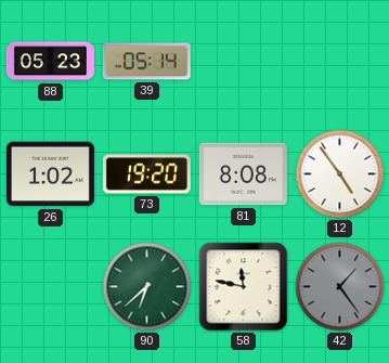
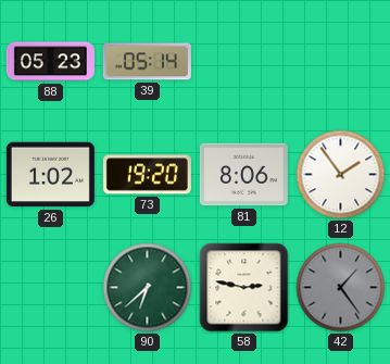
81: 8:08 -> 8:06 (243, 175)
12: 4:54 -> 1:54 (341, 175)
58: 11:47 -> 2:47 (244, 288)
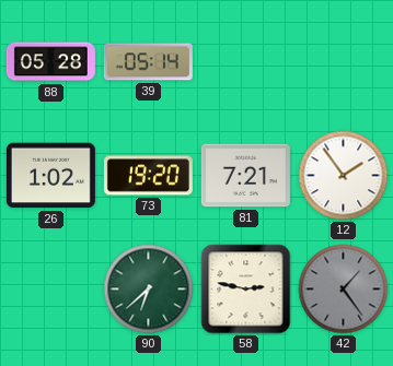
88: 05:23 -> 05:28 (50, 62)
81: 8:06 -> 7:21 (245, 176)
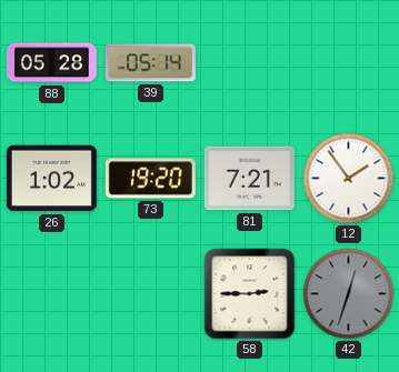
90: 6:38 -> none (149, 290)
58: 2:47 -> 2:45 (250, 294)
42: 1:24 -> 12:33 (349, 294)
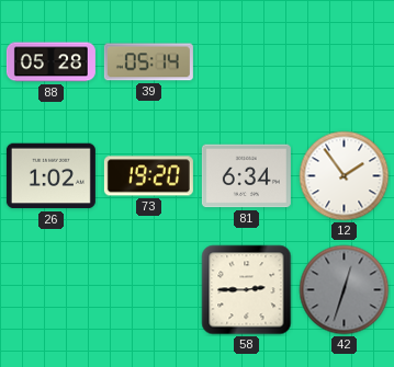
81: 7:21 -> 6:34 (246, 176)
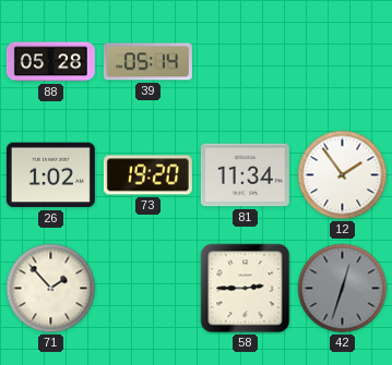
81: 6:34 -> 11:34 (245, 175)
71: none -> 1:53 (51, 289)
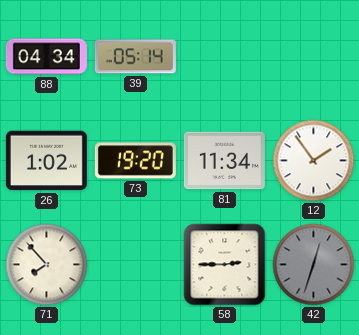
88: 05:28 -> 04:34 (46, 57)
71: 1:53 -> 7:53 (47, 265)
